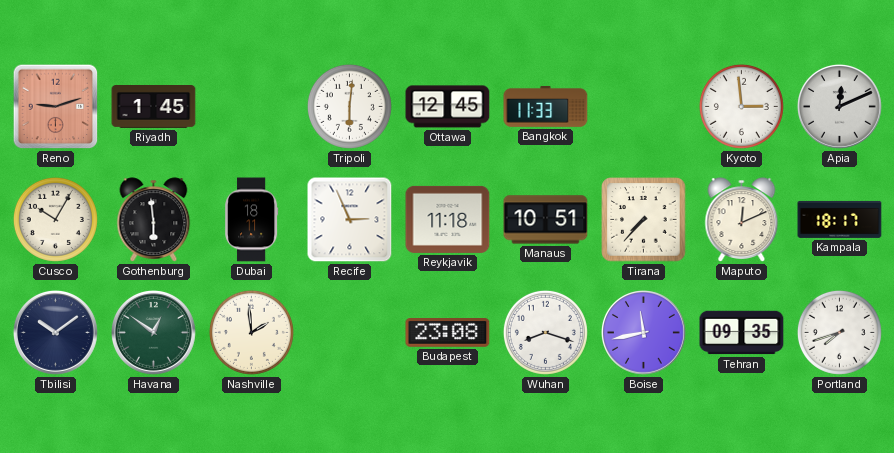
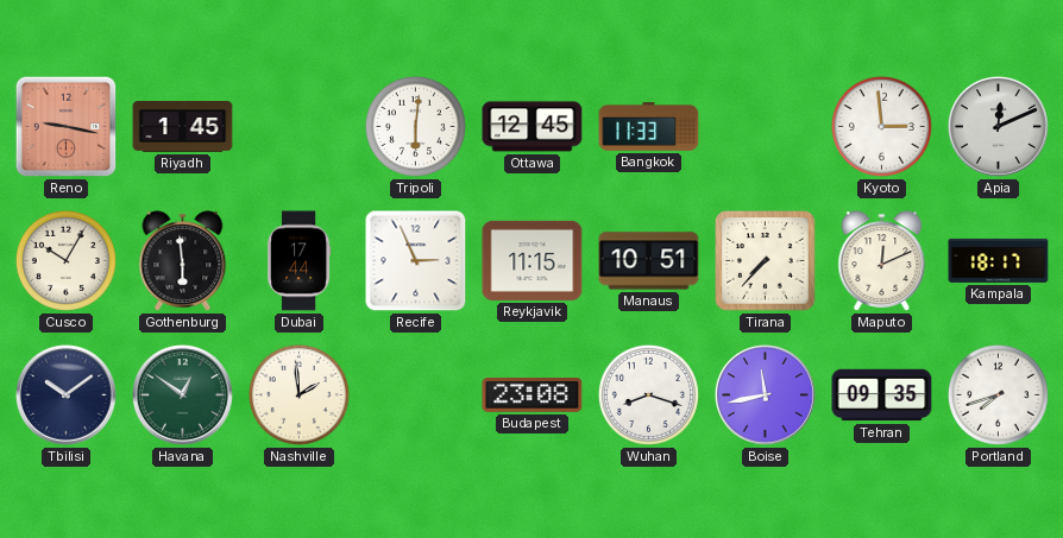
Reno: 9:12 -> 9:17 (67, 127)
Dubai: 18:11 -> 17:44 (300, 261)
Reykjavik: 11:18 -> 11:15 (533, 260)
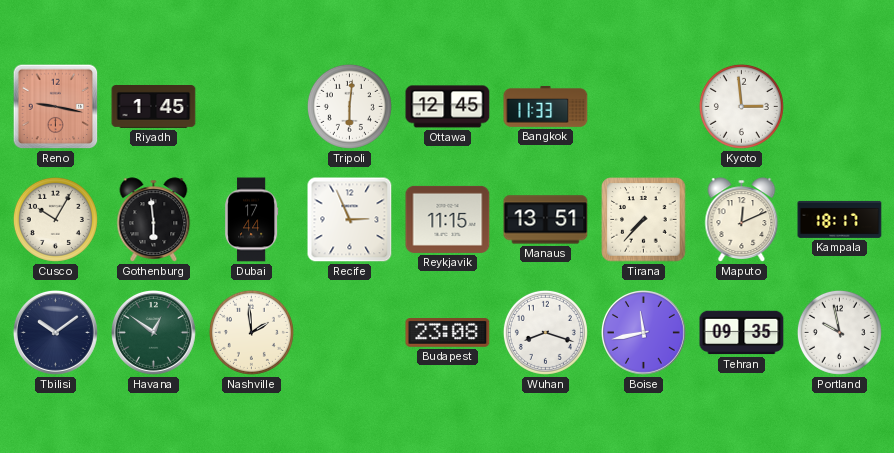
Apia: 12:11 -> none (998, 126)
Manaus: 10:51 -> 13:51 (546, 220)
Portland: 7:42 -> 9:58 (839, 332)
